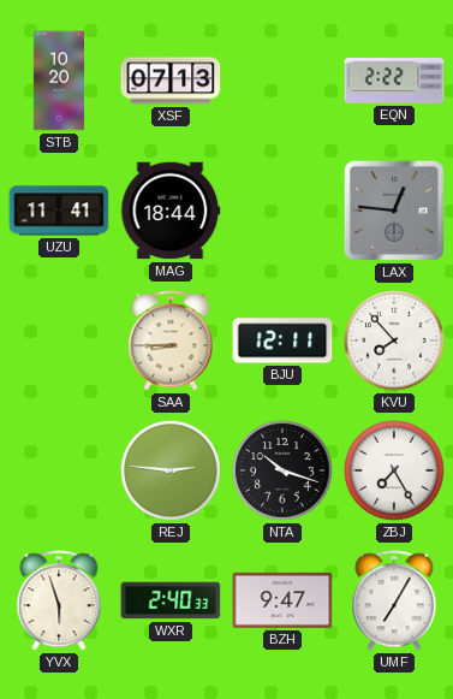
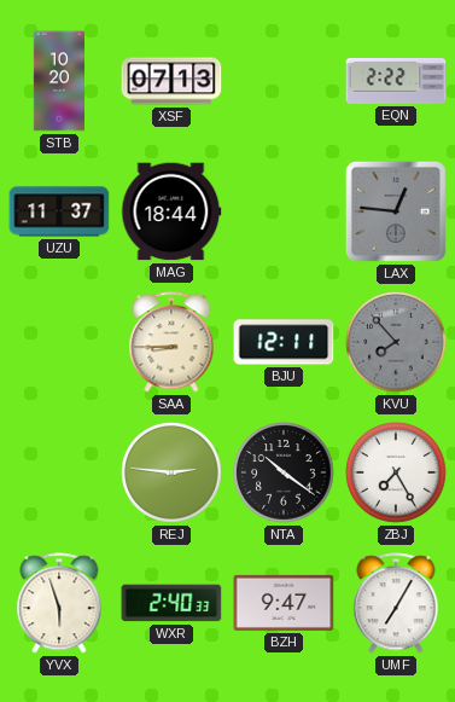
UZU: 11:41 -> 11:37 (59, 211)
KVU dial: white -> grey (396, 342)
NTA: 10:18 -> 10:21 (284, 472)
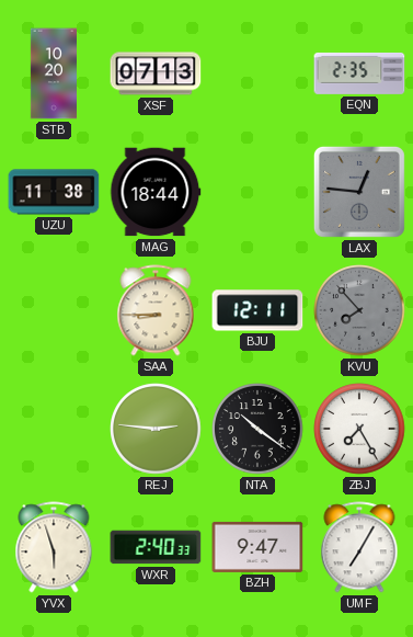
EQN: 2:22 -> 2:35 (359, 73)
UZU: 11:37 -> 11:38 (54, 192)
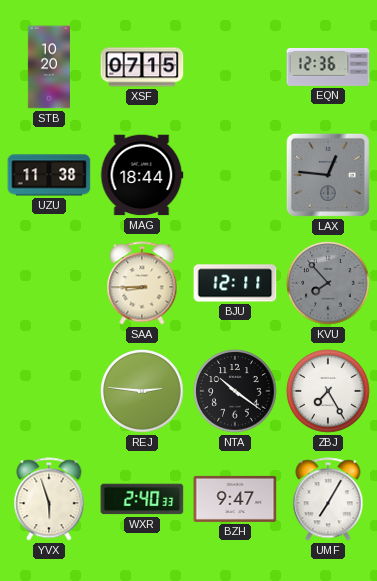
XSF: 07:13 -> 07:15 (142, 67)
EQN: 2:35 -> 12:36 (328, 67)
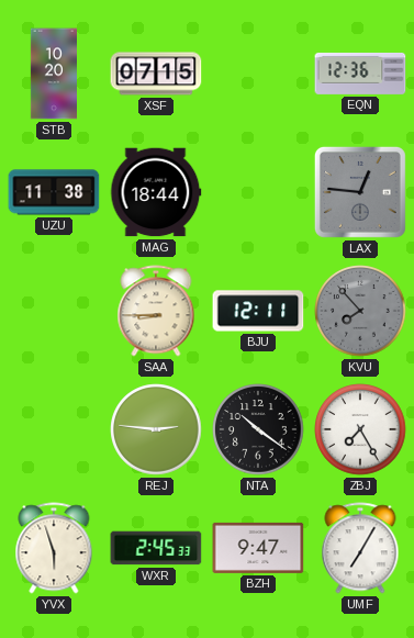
WXR: 2:40 -> 2:45 (156, 548)
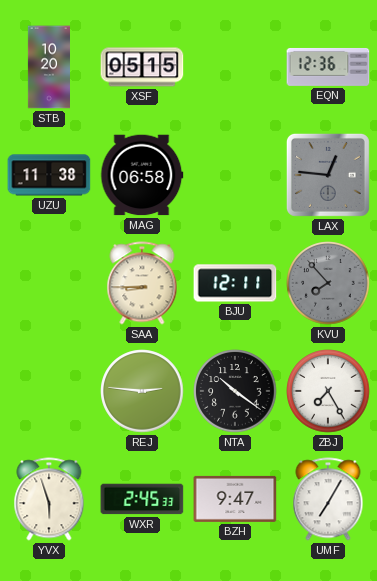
XSF: 07:15 -> 05:15 (142, 67)
MAG: 18:44 -> 06:58 (142, 175)
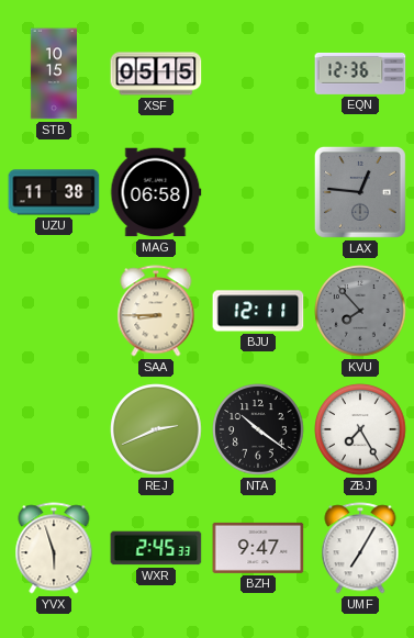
STB: 10:20 -> 10:15 (53, 74)
REJ: 2:46 -> 2:41 (156, 429)
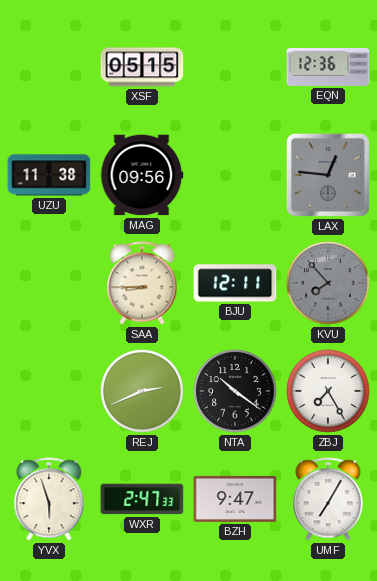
STB: 10:15 -> none (53, 74)
MAG: 06:58 -> 09:56 (142, 175)
WXR: 2:45 -> 2:47 (142, 499)
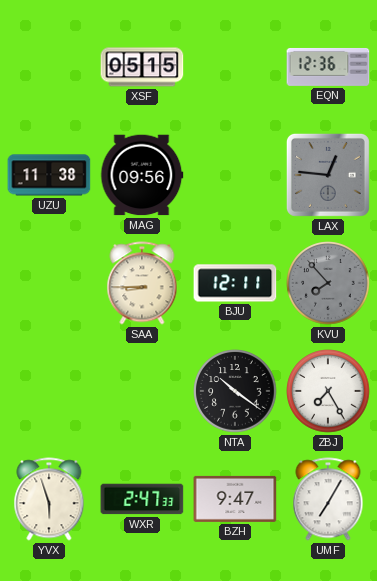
REJ: 2:41 -> none (142, 391)
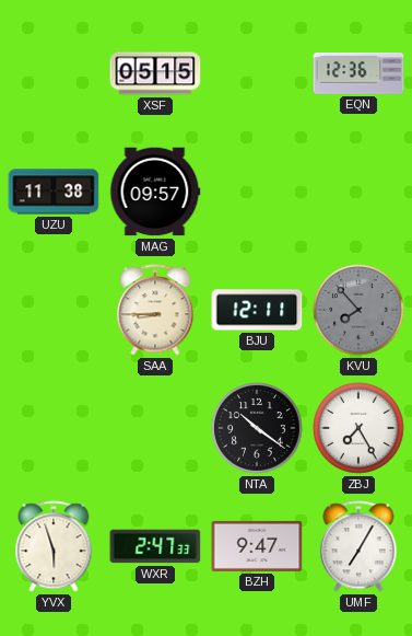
MAG: 09:56 -> 09:57 (155, 192)
LAX: 12:46 -> none (328, 175)
